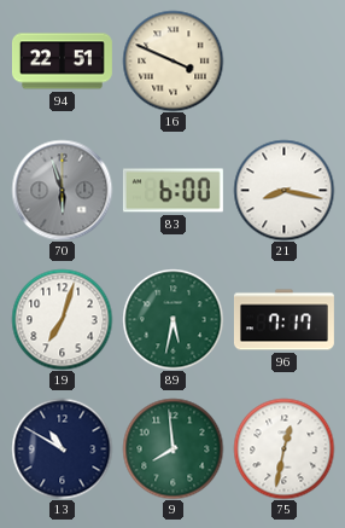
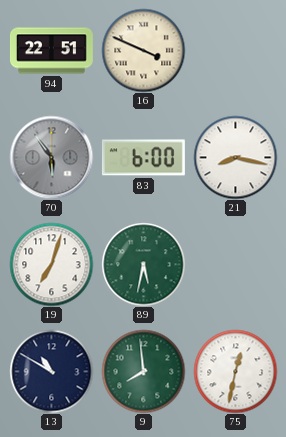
70: 5:57 -> 5:54 (51, 157)
96: 7:17 -> none (283, 320)
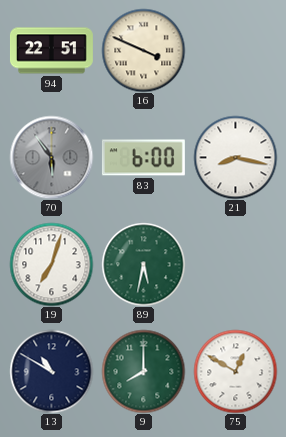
9: 7:59 -> 8:00 (143, 371)
75: 12:32 -> 12:50 (235, 371)
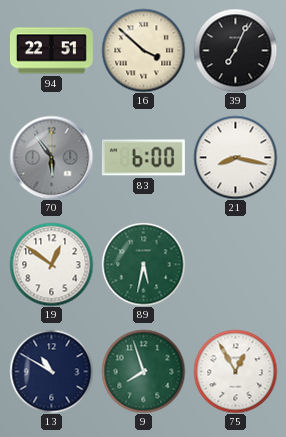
16: 3:49 -> 3:52 (143, 50)
39: none -> 7:04 (235, 50)
19: 7:03 -> 12:51 (51, 264)
9: 8:00 -> 7:57 (143, 371)
75: 12:50 -> 12:55 (235, 371)
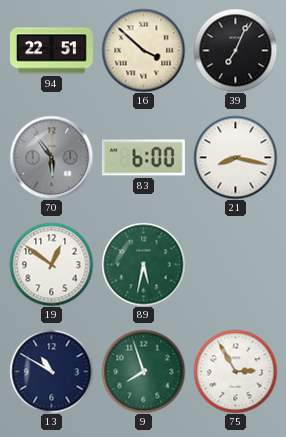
75: 12:55 -> 2:55 (235, 371)
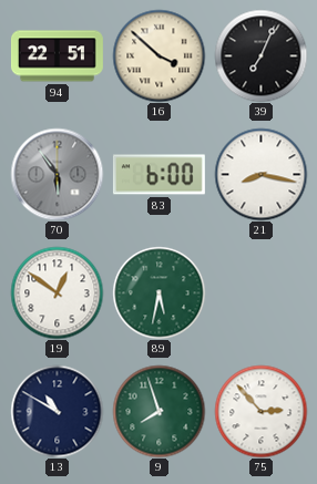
75: 2:55 -> 2:53 (260, 411)
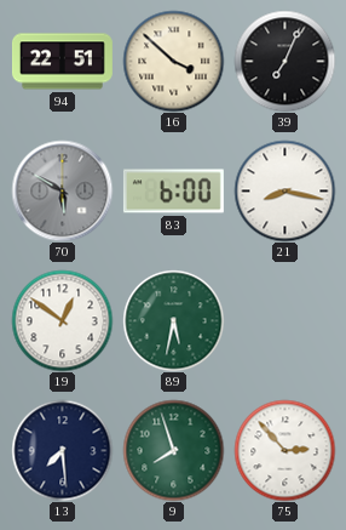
70: 5:54 -> 5:50 (62, 190)
13: 10:50 -> 7:29 (62, 450)
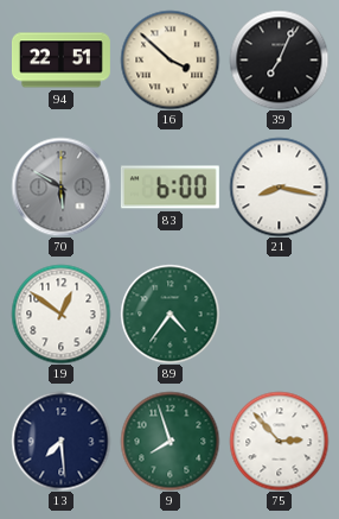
89: 5:32 -> 4:36 (170, 314)
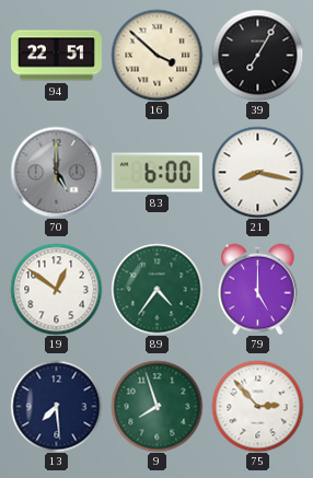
39: 7:04 -> 7:05 (257, 55)
70: 5:50 -> 5:00 (56, 172)
79: none -> 5:00 (258, 289)
